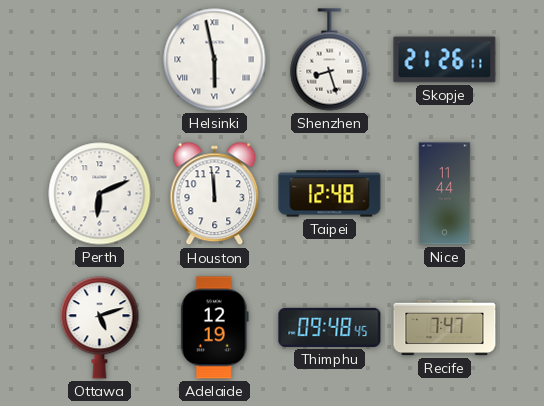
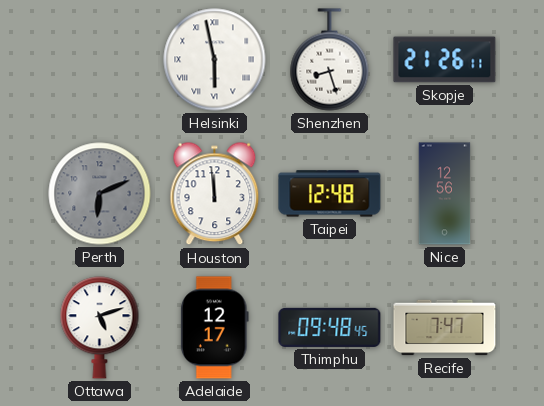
Perth dial: white -> grey (100, 194)
Nice: 11:44 -> 12:56 (445, 194)
Adelaide: 12:19 -> 12:17 (215, 328)
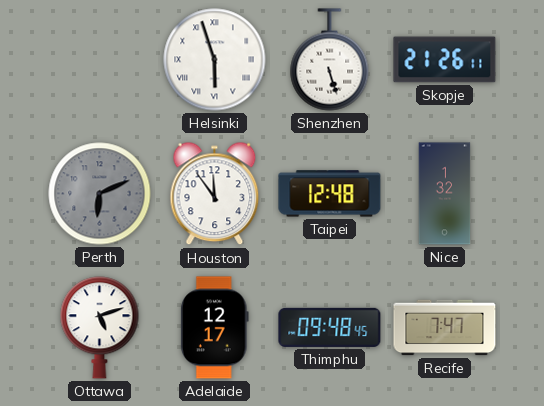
Helsinki: 5:58 -> 5:57 (215, 60)
Shenzhen: 8:27 -> 5:27 (330, 60)
Houston: 11:59 -> 11:54 (215, 194)
Nice: 12:56 -> 1:32 (445, 194)
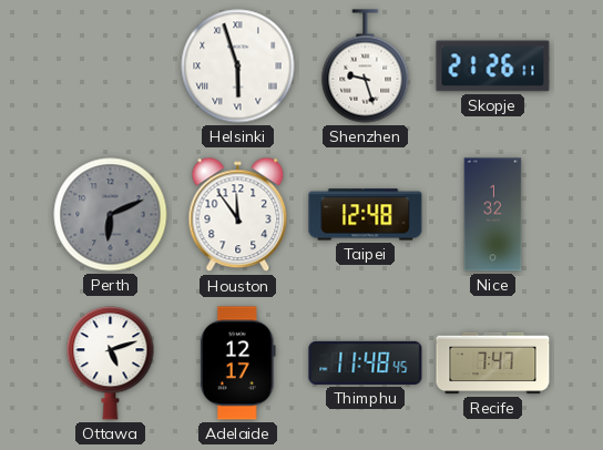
Shenzhen: 5:27 -> 9:27 (366, 67)
Thimphu: 09:48 -> 11:48 (366, 362)
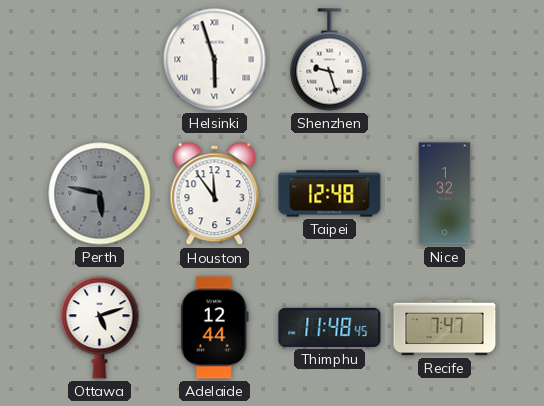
Skopje: 21:26 -> none (493, 67)
Perth: 6:11 -> 5:47 (100, 194)
Adelaide: 12:17 -> 12:44 (215, 328)
